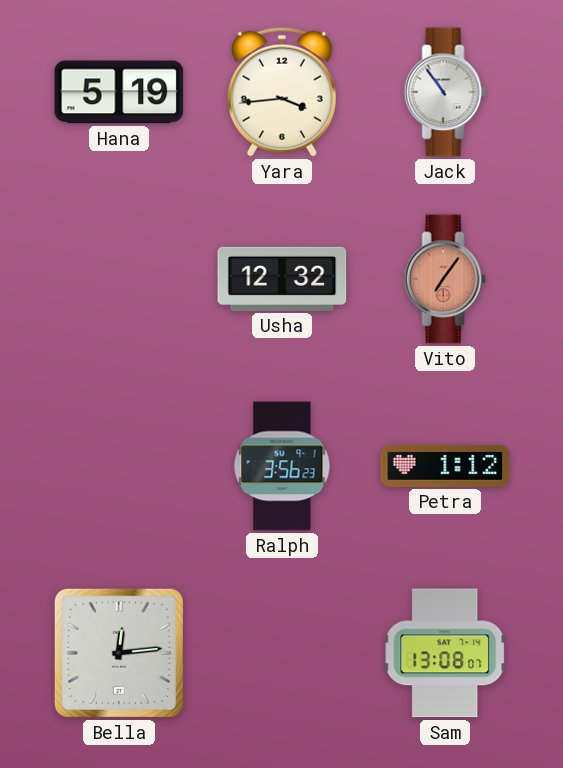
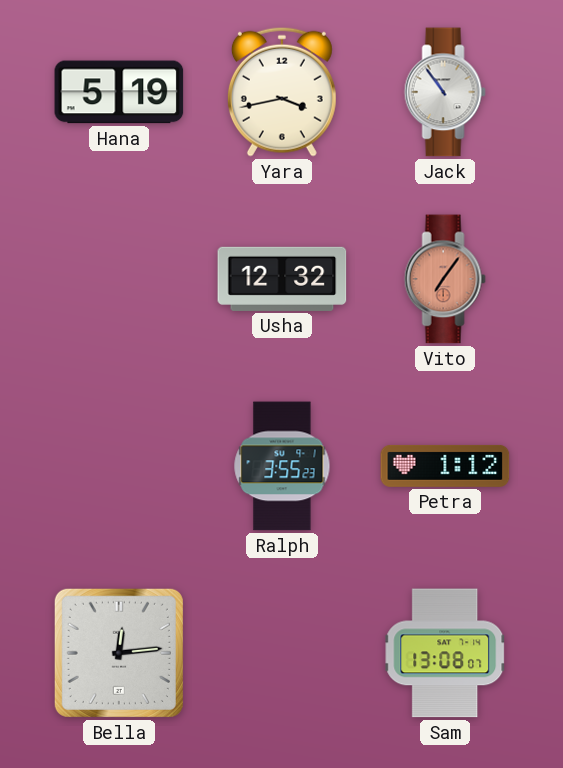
Yara: 3:44 -> 3:43 (282, 92)
Ralph: 3:56 -> 3:55 (282, 466)
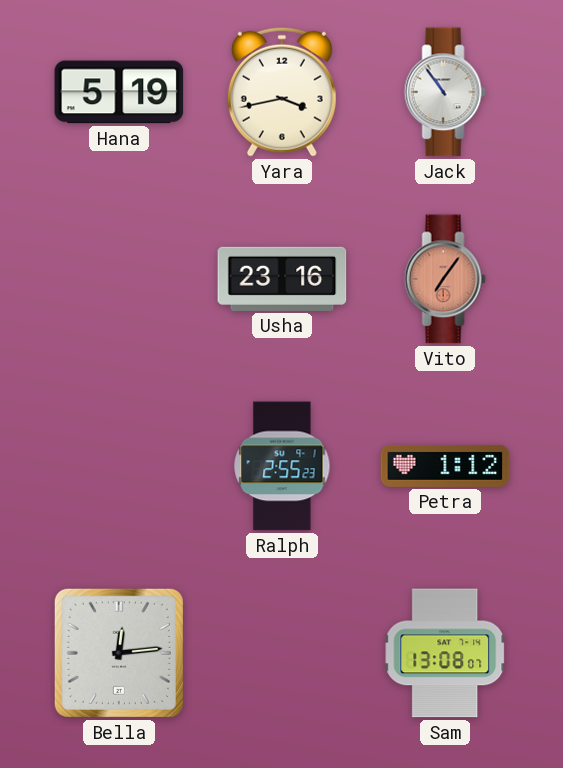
Usha: 12:32 -> 23:16 (282, 279)
Ralph: 3:55 -> 2:55 (282, 466)
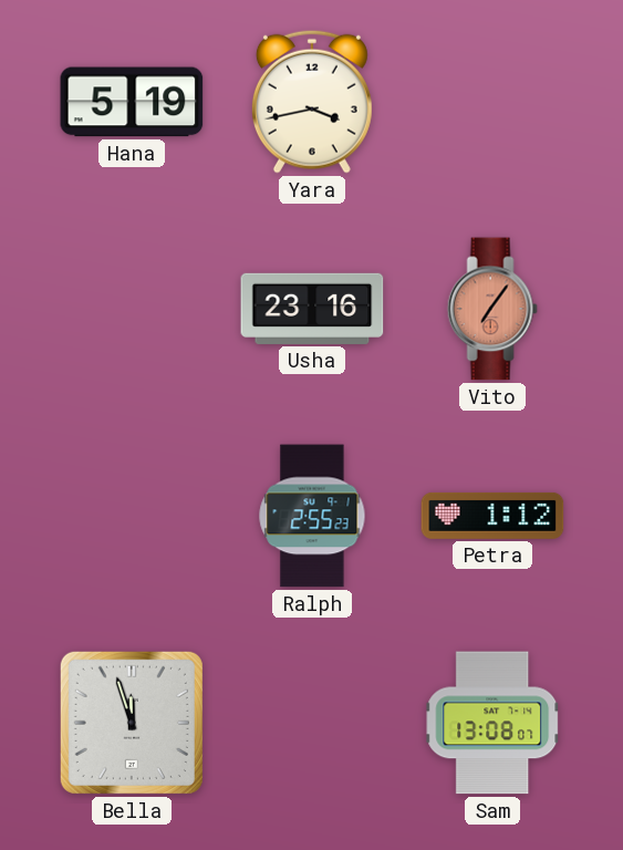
Jack: 10:54 -> none (445, 92)
Bella: 12:14 -> 11:57 (132, 723)
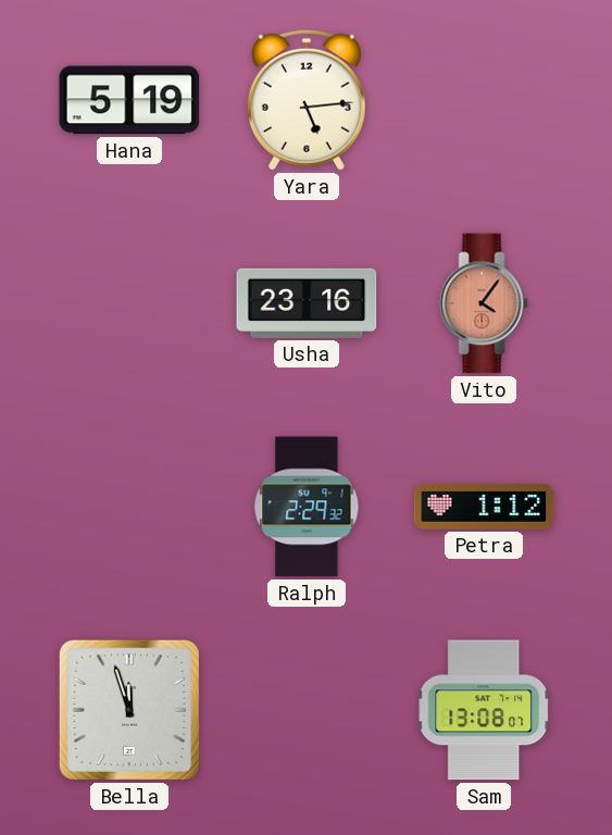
Yara: 3:43 -> 5:14 (307, 100)
Vito: 7:06 -> 4:06 (484, 303)
Ralph: 2:55 -> 2:29 (307, 507)
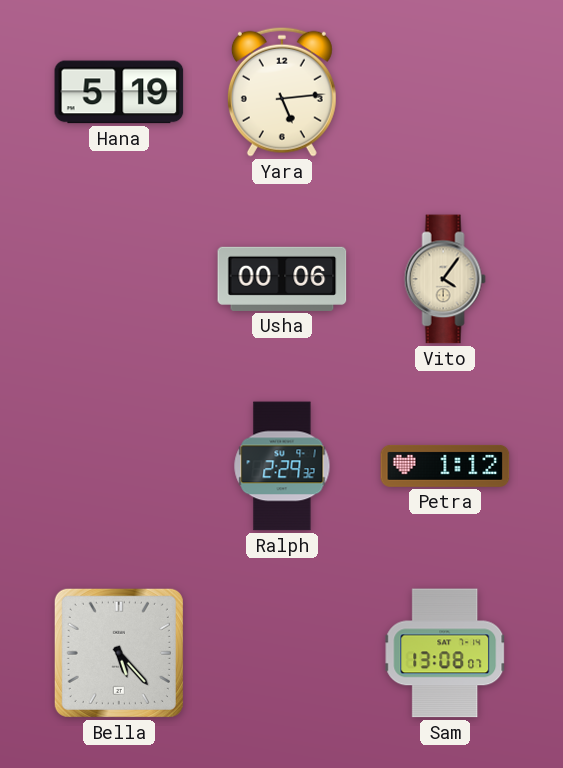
Usha: 23:16 -> 00:06 (282, 279)
Vito dial: salmon -> cream (445, 279)
Bella: 11:57 -> 5:23 (119, 653)
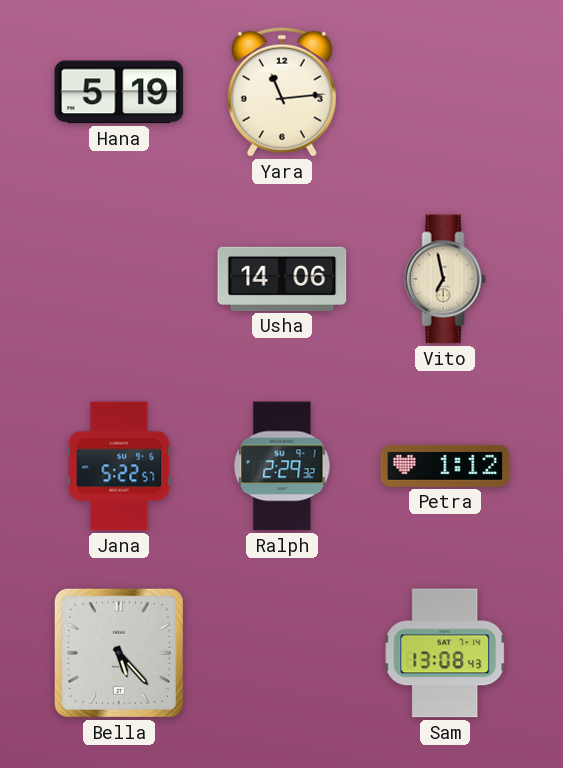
Yara: 5:14 -> 11:14 (282, 92)
Usha: 00:06 -> 14:06 (282, 279)
Vito: 4:06 -> 6:58 (445, 279)
Jana: none -> 5:22 (119, 466)
Sam: 13:08:07 -> 13:08:43 (445, 653)
